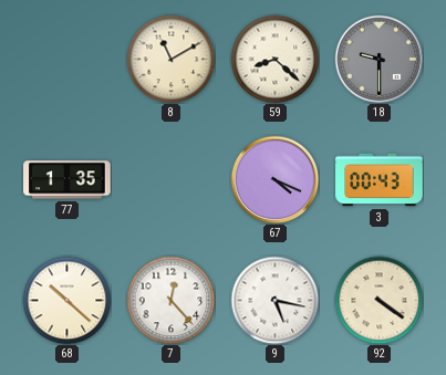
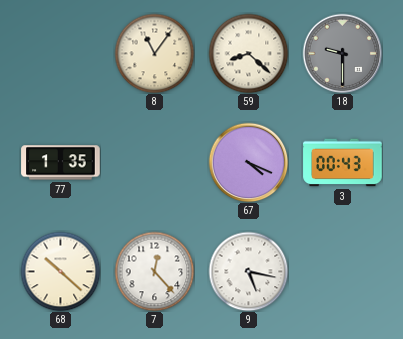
8: 11:10 -> 11:06 (154, 53)
92: 4:21 -> none (378, 300)
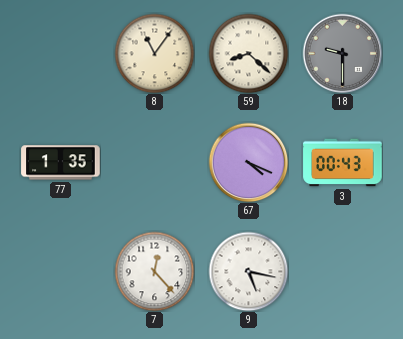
68: 10:22 -> none (60, 271)
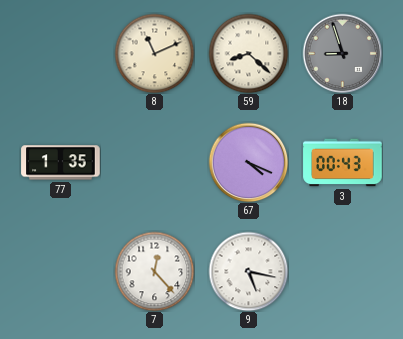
8: 11:06 -> 11:11 (154, 53)
18: 9:30 -> 8:57 (342, 53)
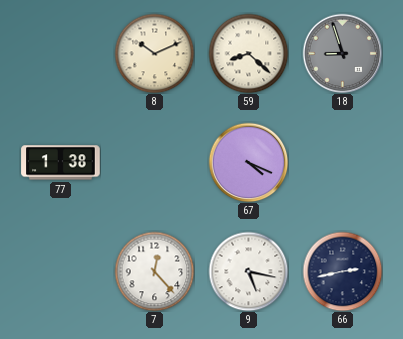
8: 11:11 -> 10:11 (154, 53)
77: 1:35 -> 1:38 (61, 163)
3: 00:43 -> none (343, 163)
66: none -> 2:43 (342, 271)
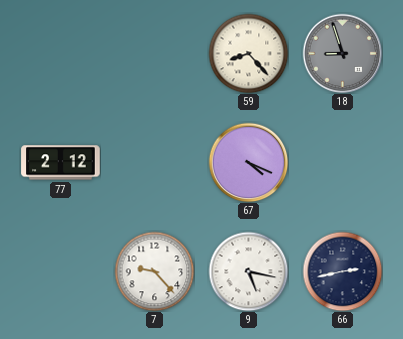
8: 10:11 -> none (154, 53)
59: 8:22 -> 8:23 (248, 53)
77: 1:38 -> 2:12 (61, 163)
7: 12:23 -> 9:23 (154, 271)
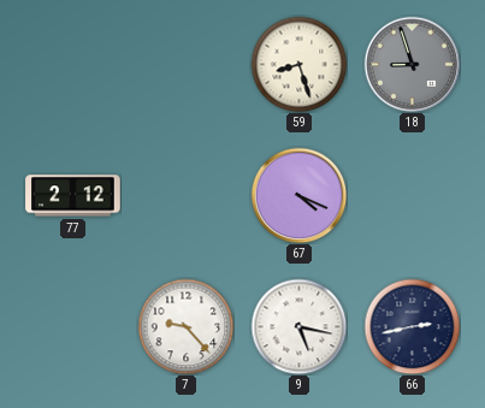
59: 8:23 -> 8:27 (298, 64)
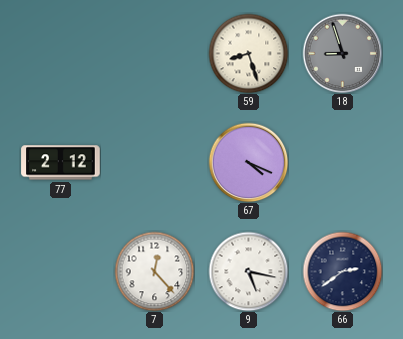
7: 9:23 -> 12:23 (154, 271)
66: 2:43 -> 2:39 (342, 271)
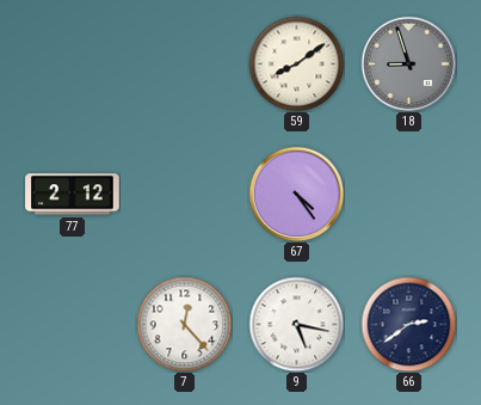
59: 8:27 -> 8:09 (296, 63)
67: 4:19 -> 4:24 (296, 194)
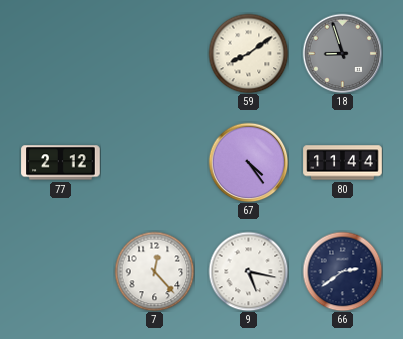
80: none -> 11:44 (343, 163)
